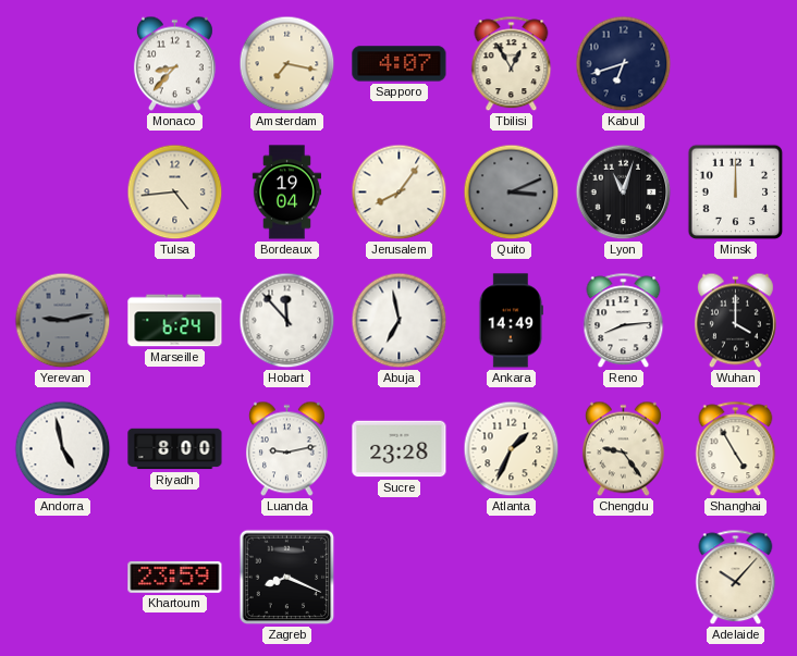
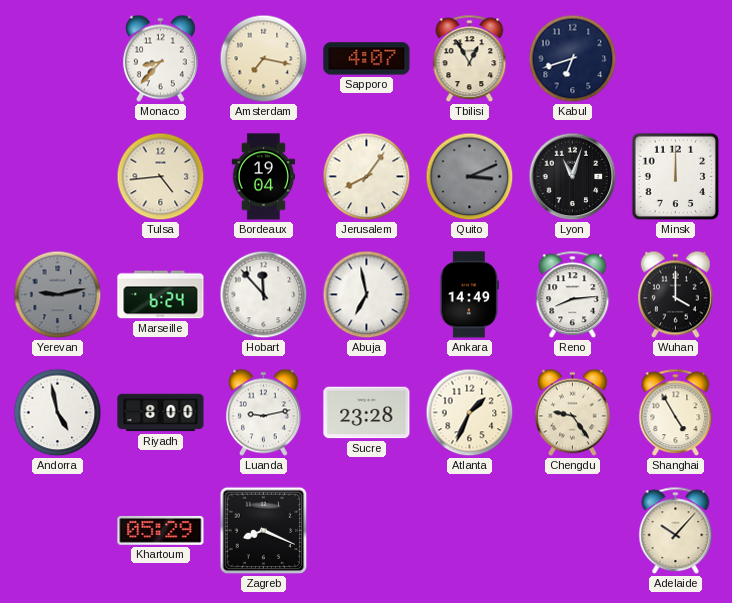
Khartoum: 23:59 -> 05:29 (161, 530)
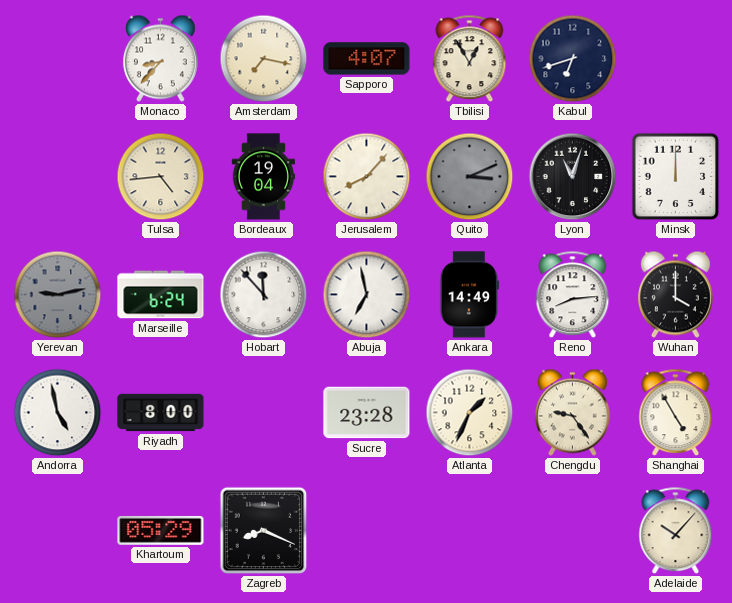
Jerusalem: 8:06 -> 8:07 (367, 177)
Luanda: 9:13 -> none (263, 413)
